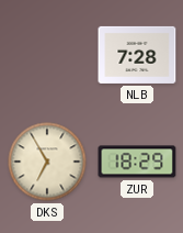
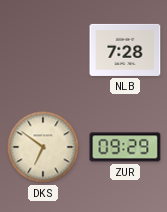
DKS: 6:55 -> 6:51 (43, 147)
ZUR: 18:29 -> 09:29 (125, 147)
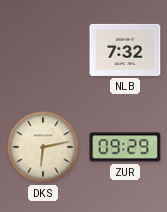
NLB: 7:28 -> 7:32 (125, 50)
DKS: 6:51 -> 6:13 (43, 147)
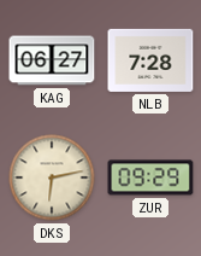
KAG: none -> 06:27 (52, 60)
NLB: 7:32 -> 7:28 (150, 60)
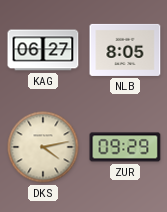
NLB: 7:28 -> 8:05 (125, 50)
DKS: 6:13 -> 4:13 (43, 147)
